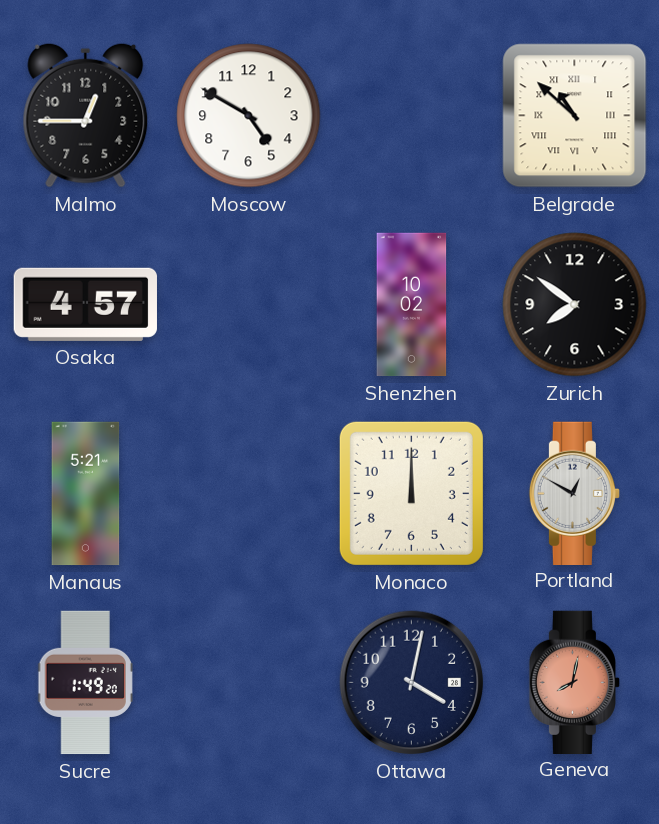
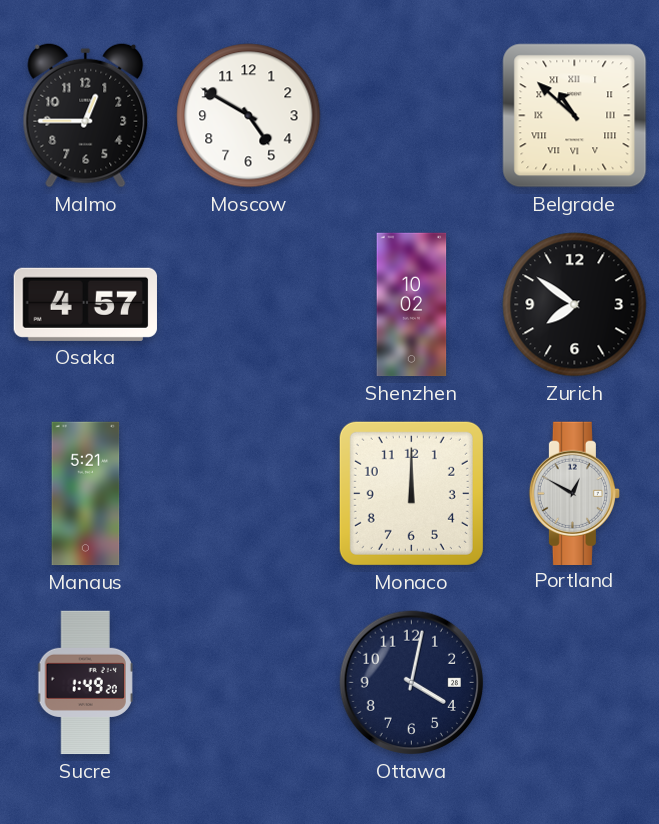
Geneva: 8:02 -> none (574, 682)
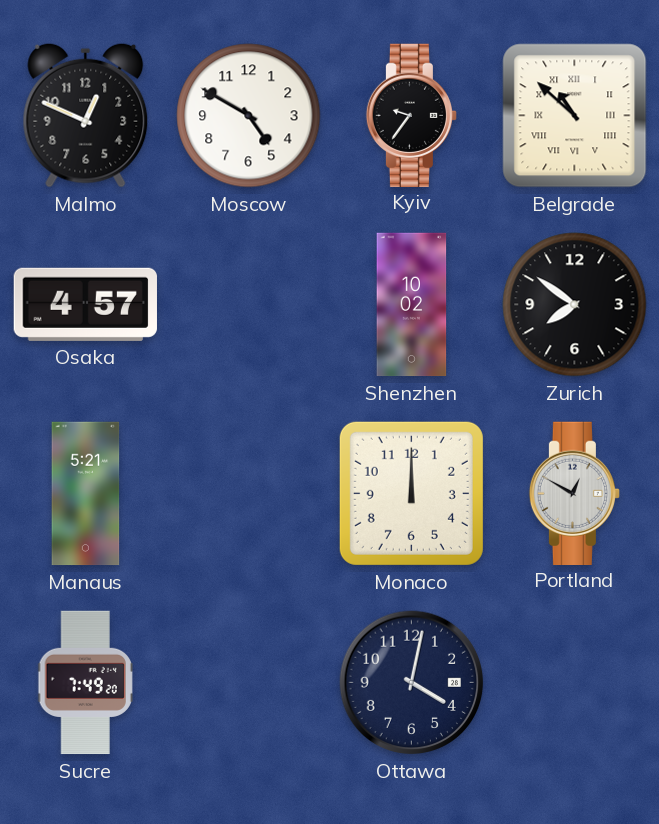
Malmo: 12:45 -> 12:49 (86, 115)
Kyiv: none -> 9:36 (411, 115)
Sucre: 1:49 -> 7:49 (86, 683)
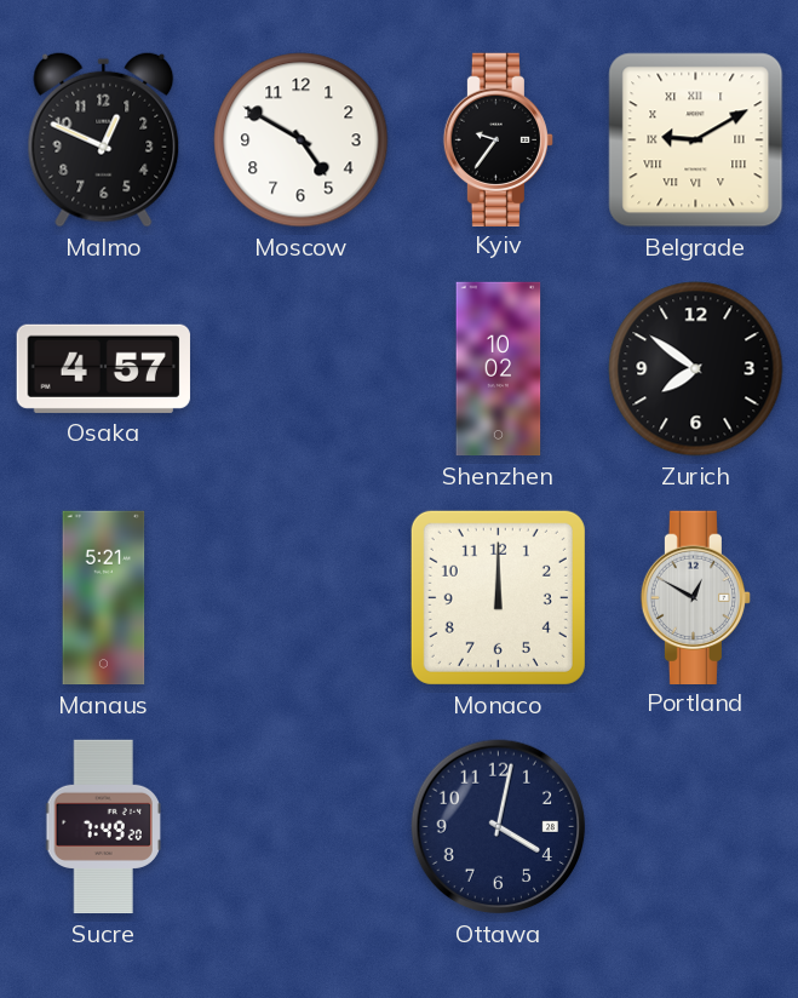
Belgrade: 10:52 -> 9:10 (696, 140)
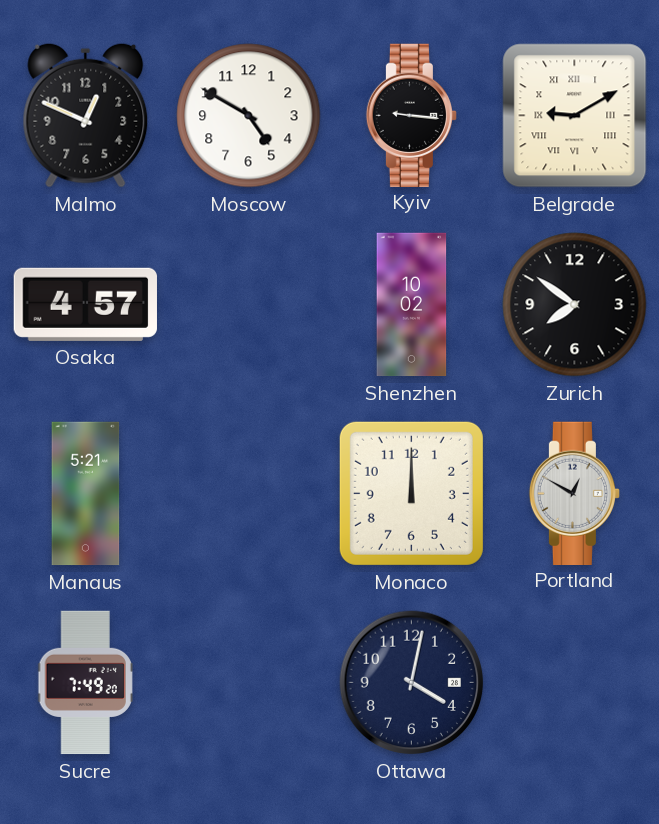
Kyiv: 9:36 -> 9:16 (411, 115)
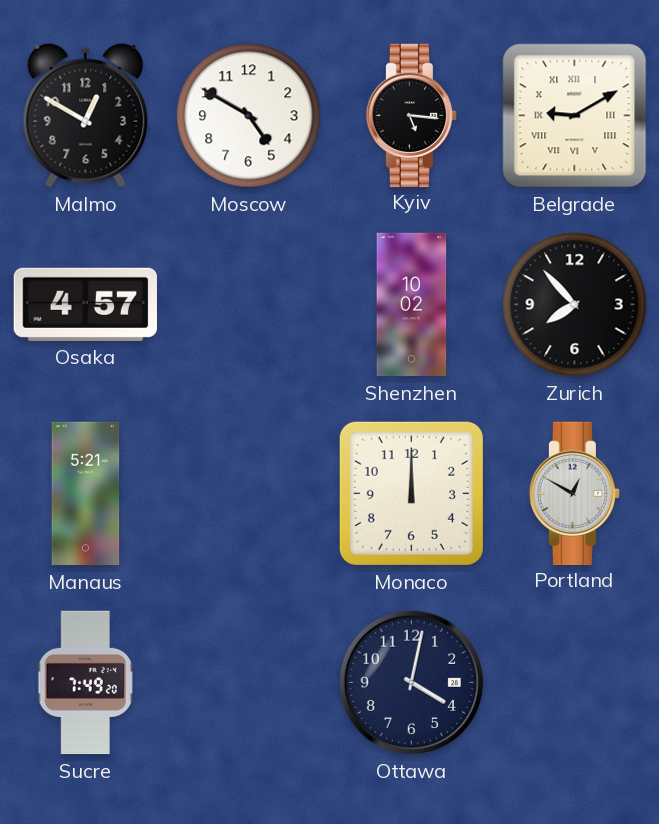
Malmo: 12:49 -> 12:50 (86, 115)
Kyiv: 9:16 -> 5:16 (411, 115)
Zurich: 7:51 -> 7:53 (575, 305)
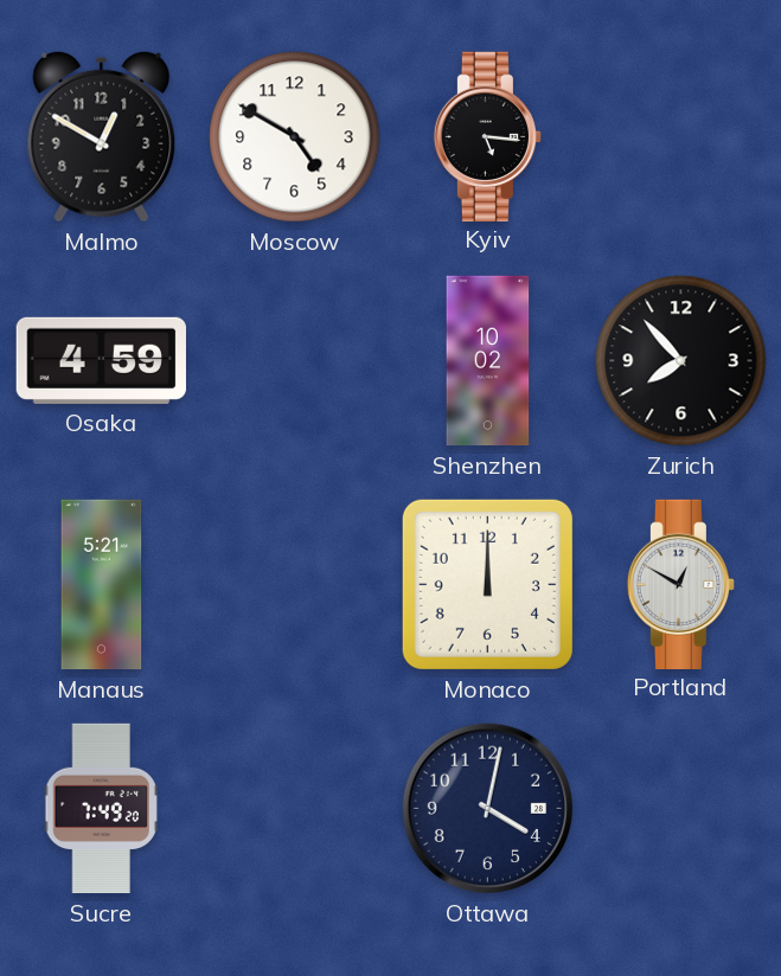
Belgrade: 9:10 -> none (575, 116)
Osaka: 4:57 -> 4:59 (101, 360)
